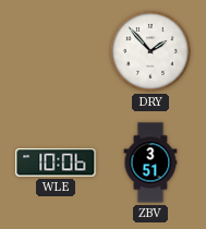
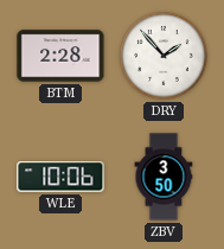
BTM: none -> 2:28 (60, 56)
ZBV: 3:51 -> 3:50 (164, 177)
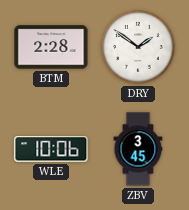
DRY: 1:53 -> 1:51 (138, 47)
ZBV: 3:50 -> 3:45 (138, 149)
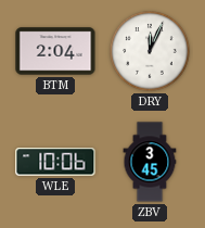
BTM: 2:28 -> 2:04 (55, 51)
DRY: 1:51 -> 12:04 (150, 51)
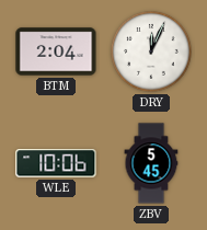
ZBV: 3:45 -> 5:45 (151, 163)
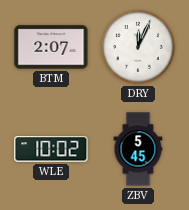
BTM: 2:04 -> 2:07 (51, 47)
WLE: 10:06 -> 10:02 (51, 149)
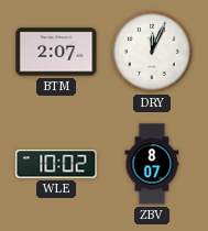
ZBV: 5:45 -> 8:07 (152, 164)
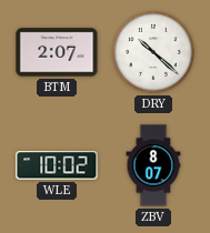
DRY: 12:04 -> 10:22 (153, 52)
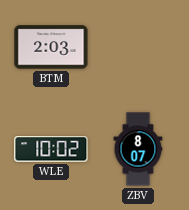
BTM: 2:07 -> 2:03 (51, 47)
DRY: 10:22 -> none (153, 52)
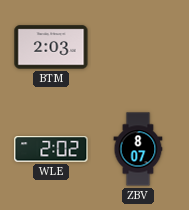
WLE: 10:02 -> 2:02 (51, 149)
